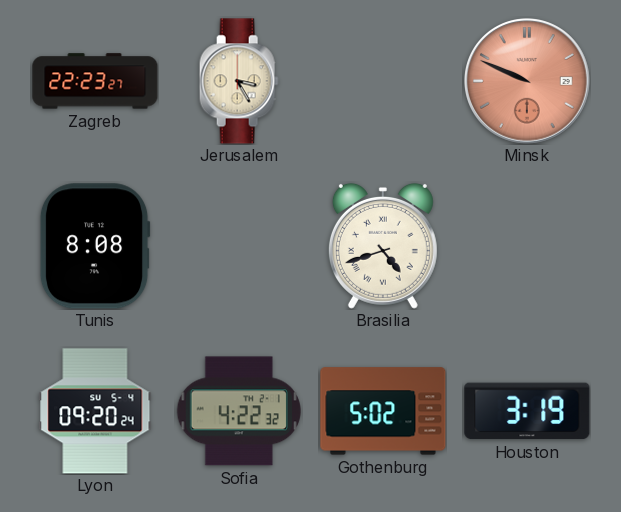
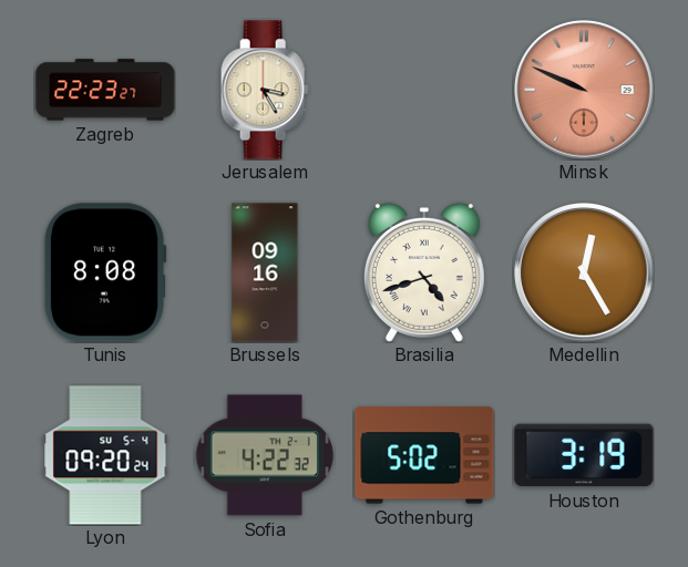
Brussels: none -> 09:16 (265, 272)
Medellin: none -> 12:25 (585, 274)
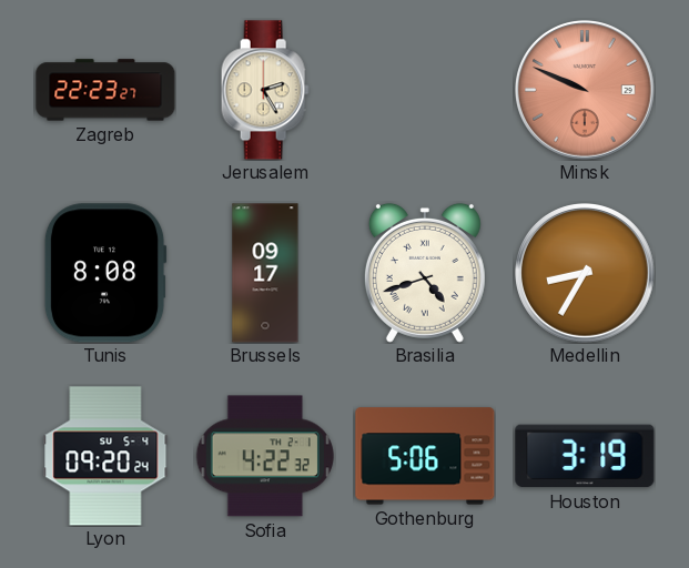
Jerusalem: 3:25 -> 2:25 (265, 90)
Brussels: 09:16 -> 09:17 (265, 273)
Medellin: 12:25 -> 8:35 (586, 274)
Gothenburg: 5:02 -> 5:06 (425, 456)
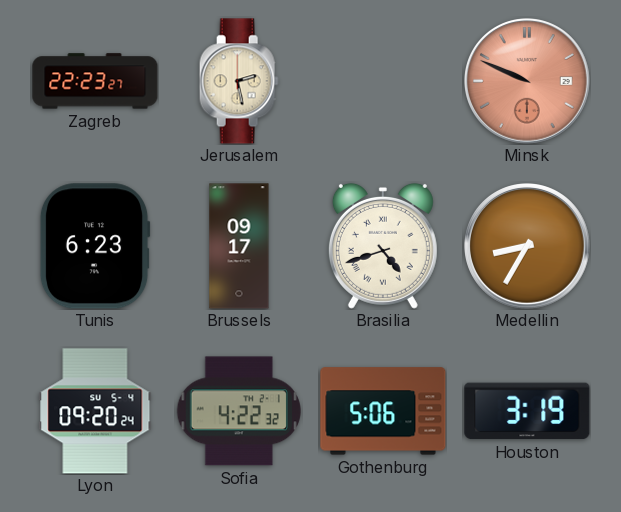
Jerusalem: 2:25 -> 2:28 (239, 81)
Tunis: 8:08 -> 6:23 (95, 246)
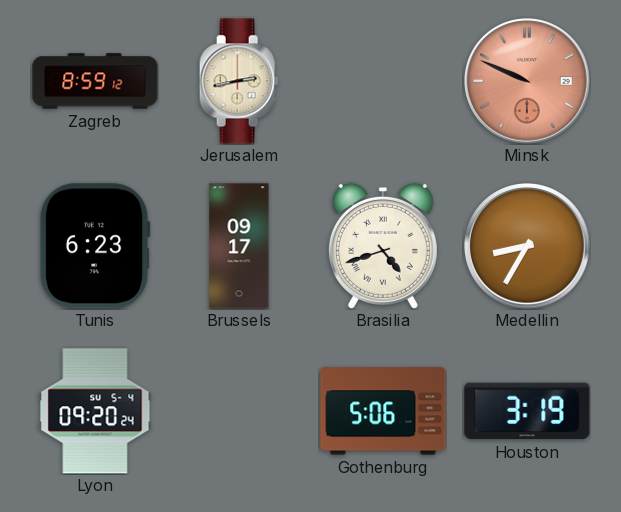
Zagreb: 22:23 -> 8:59 (95, 81)
Jerusalem: 2:28 -> 2:43 (239, 81)
Sofia: 4:22 -> none (239, 411)
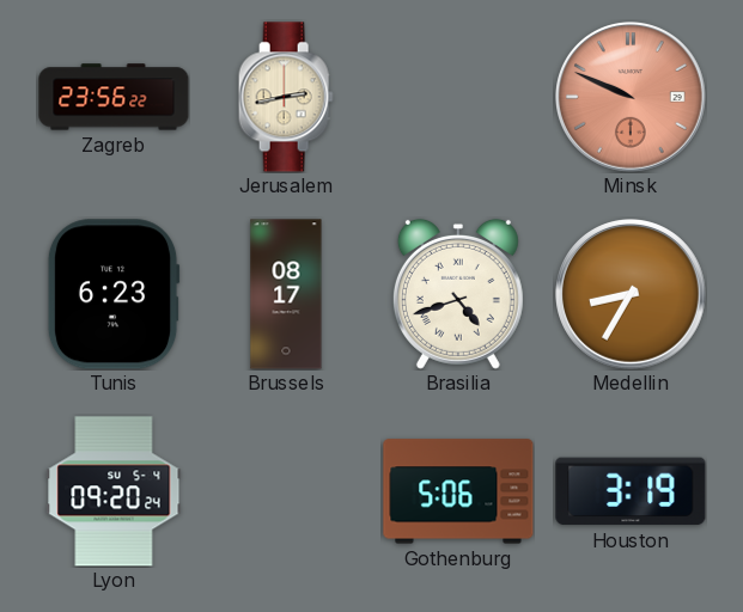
Zagreb: 8:59 -> 23:56 (114, 97)
Brussels: 09:17 -> 08:17 (286, 294)
